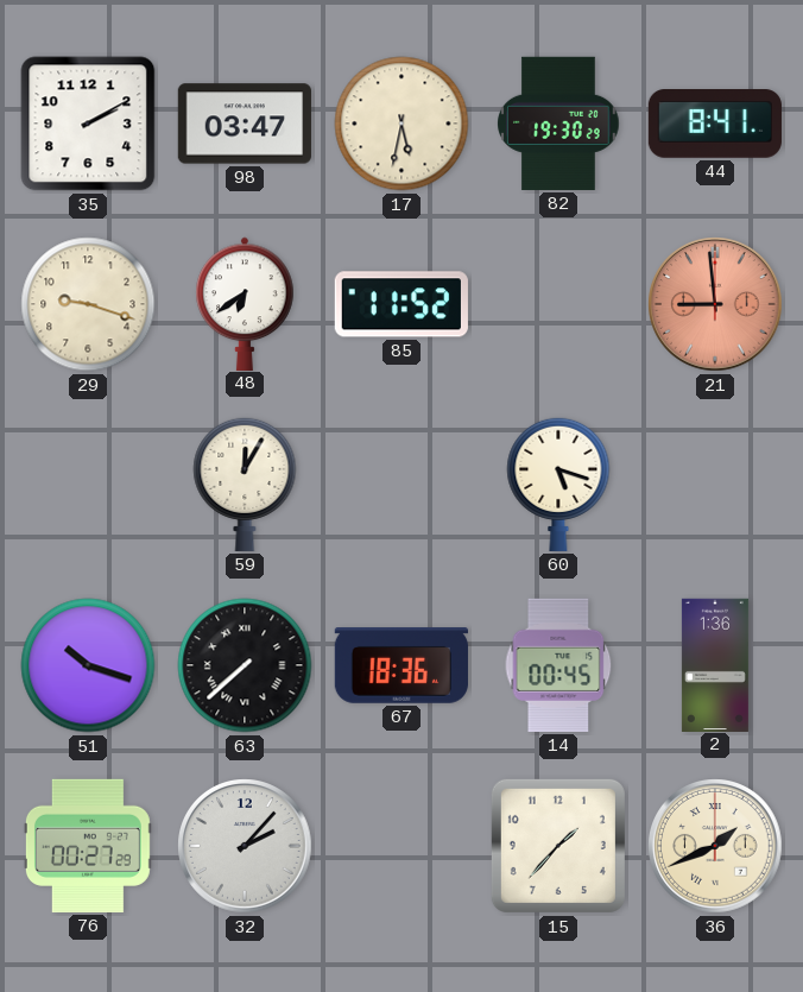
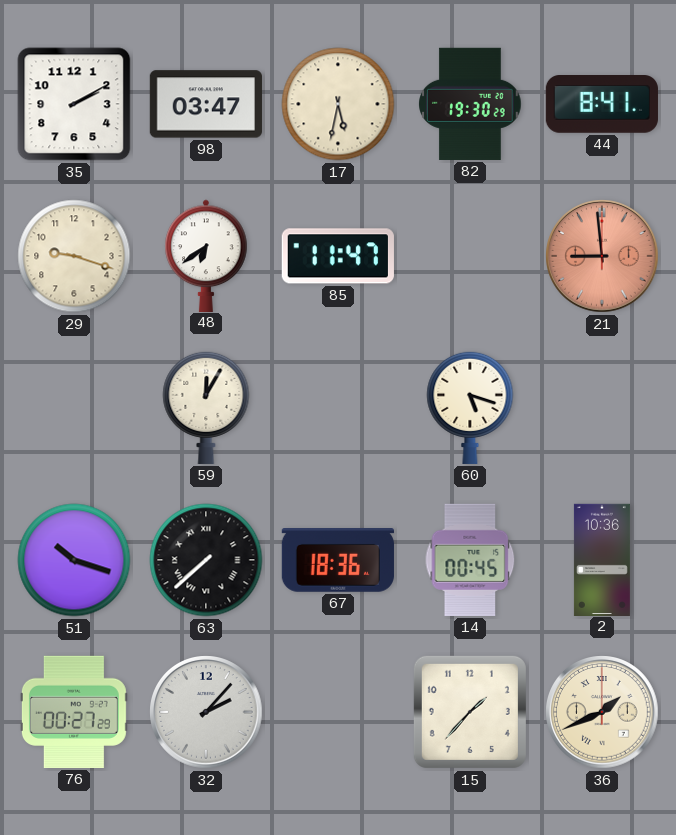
85: 11:52 -> 11:47 (338, 256)
2: 1:36 -> 10:36 (602, 559)
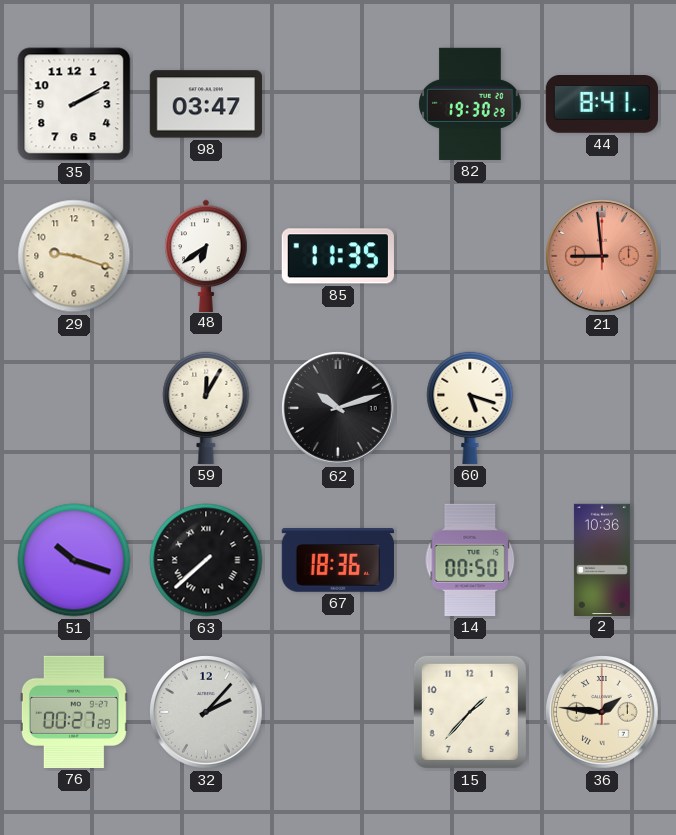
17: 5:32 -> none (338, 104)
85: 11:47 -> 11:35 (338, 256)
62: none -> 10:12 (338, 408)
14: 00:45 -> 00:50 (470, 560)
36: 1:41 -> 1:46 (602, 712)
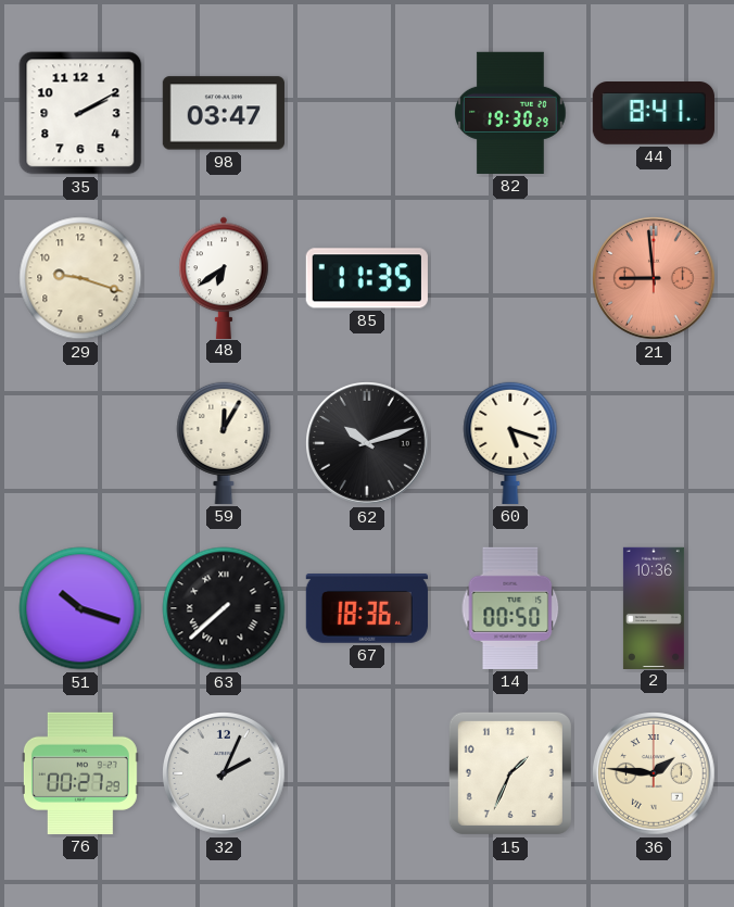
32: 2:07 -> 2:04 (224, 773)
15: 1:37 -> 1:34 (510, 773)
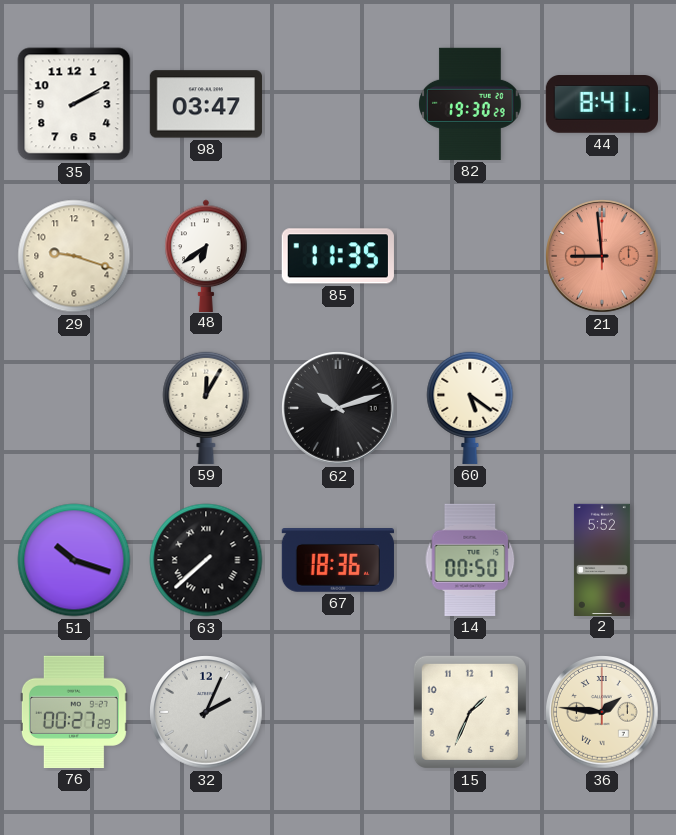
60: 5:18 -> 5:21 (470, 407)
2: 10:36 -> 5:52 (602, 559)
